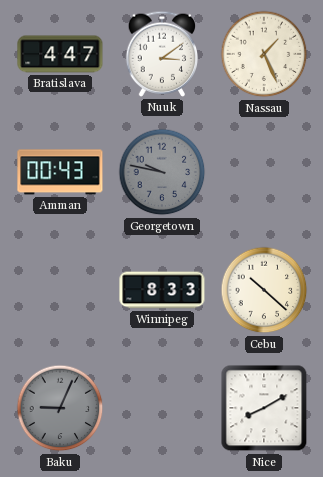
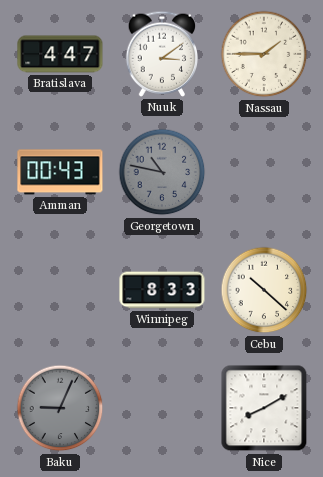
Nassau: 1:26 -> 1:45 (264, 54)
Georgetown: 9:47 -> 10:47 (162, 172)
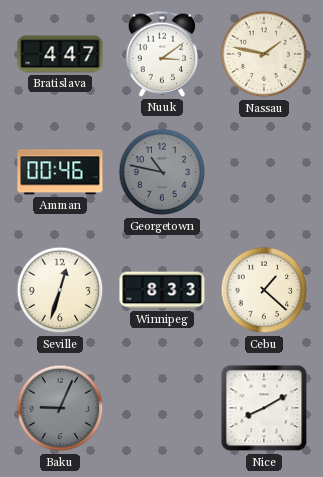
Nassau: 1:45 -> 1:47 (264, 54)
Amman: 00:43 -> 00:46 (60, 172)
Seville: none -> 12:33 (60, 290)
Cebu: 10:22 -> 1:22 (264, 290)
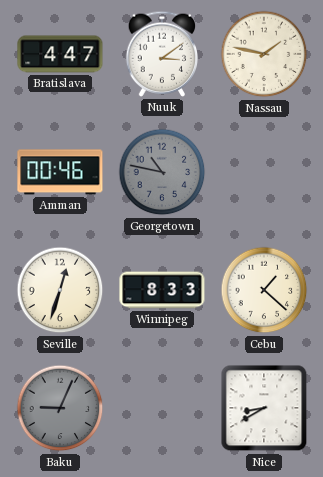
Nice: 8:10 -> 8:40 (264, 408)
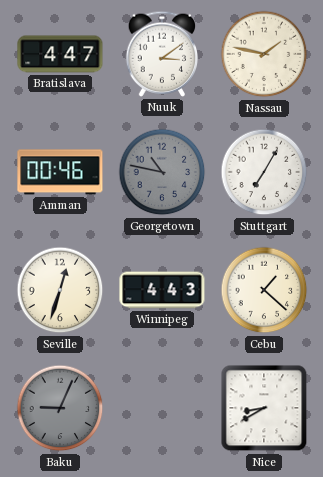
Stuttgart: none -> 7:05 (264, 172)
Winnipeg: 8:33 -> 4:43 (162, 290)
